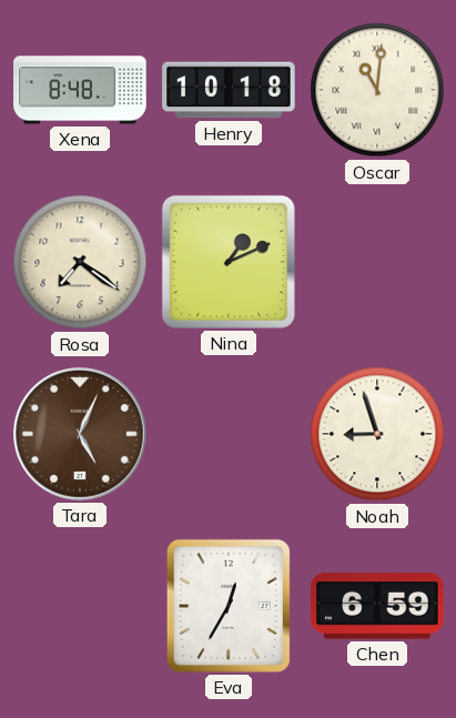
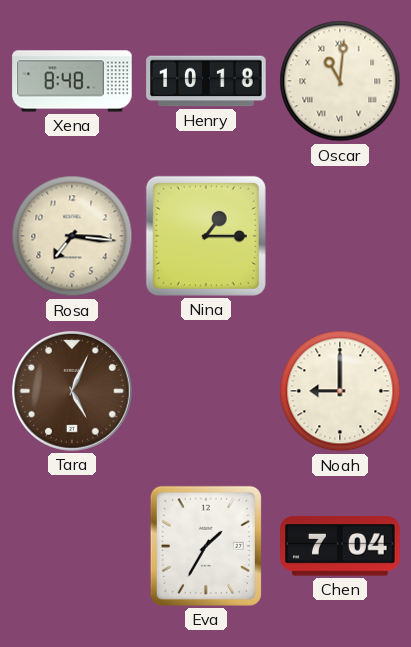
Rosa: 7:21 -> 7:16 (72, 236)
Nina: 1:11 -> 1:15 (206, 236)
Noah: 8:57 -> 9:00 (340, 391)
Eva: 12:35 -> 1:35 (206, 546)
Chen: 6:59 -> 7:04 (340, 546)
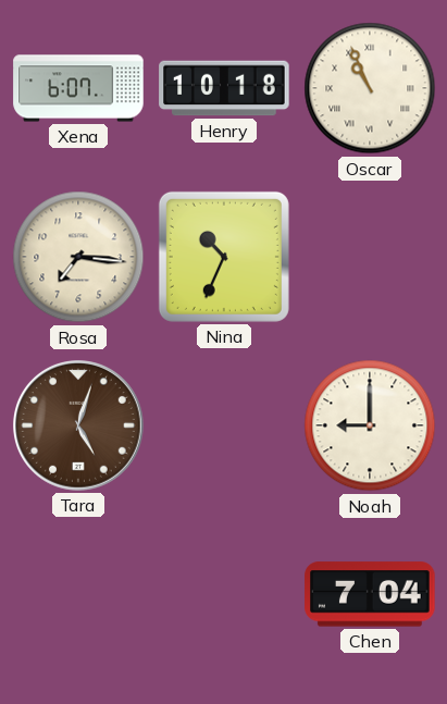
Xena: 8:48 -> 6:07 (78, 88)
Oscar: 11:01 -> 10:56 (370, 88)
Nina: 1:15 -> 10:34 (224, 257)
Tara: 5:04 -> 5:03 (79, 427)
Eva: 1:35 -> none (206, 546)
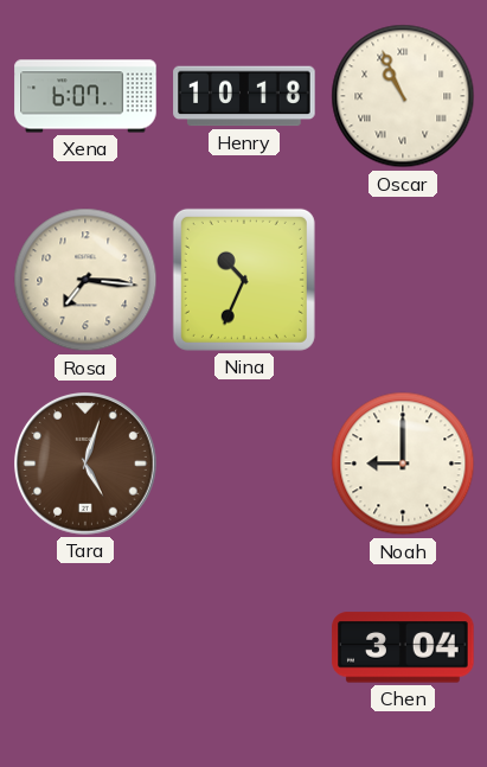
Chen: 7:04 -> 3:04 (403, 647)
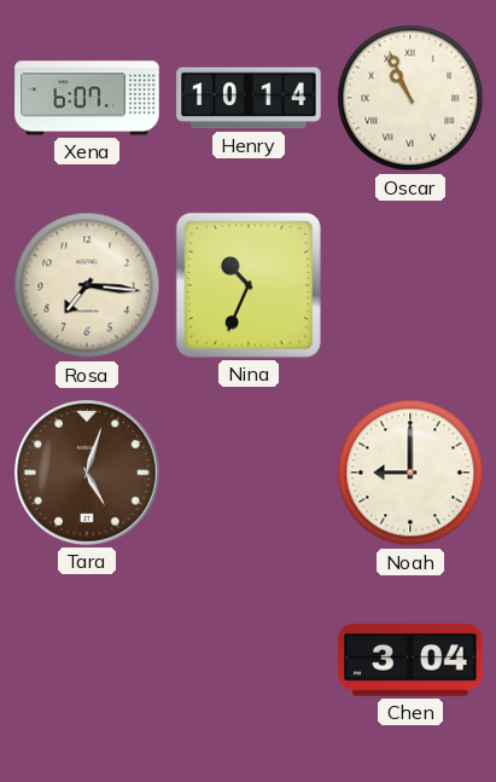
Henry: 10:18 -> 10:14 (249, 98)
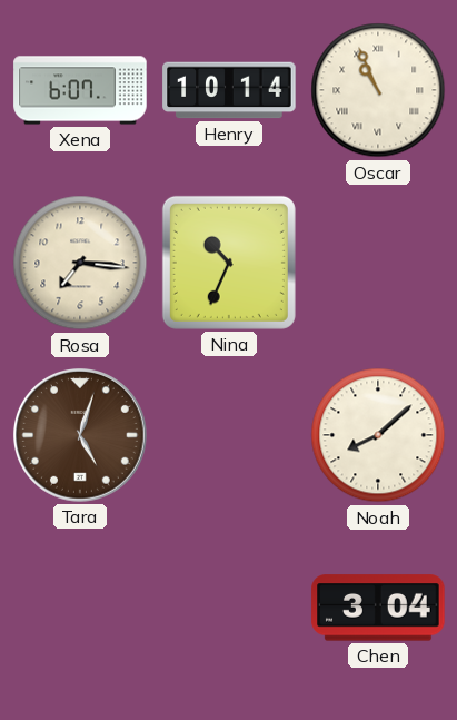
Noah: 9:00 -> 8:08 (378, 435)
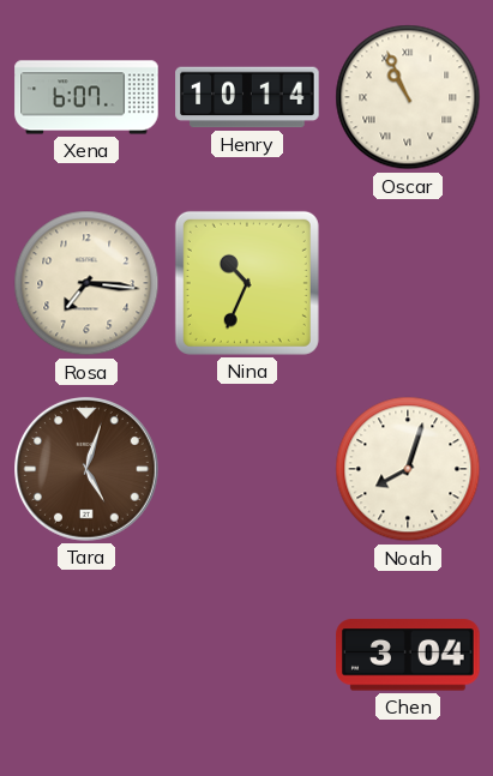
Noah: 8:08 -> 8:03 (408, 469)
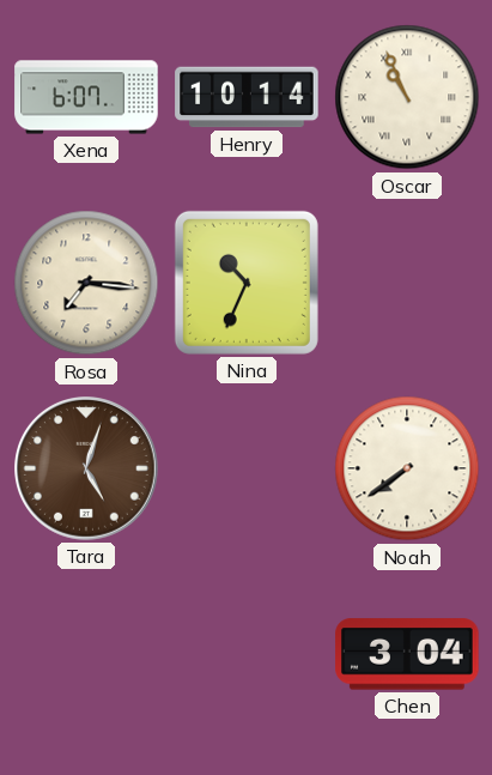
Noah: 8:03 -> 7:39 (407, 468)
